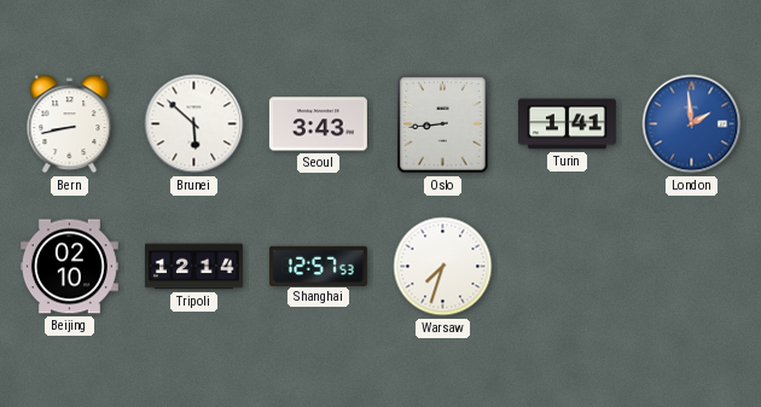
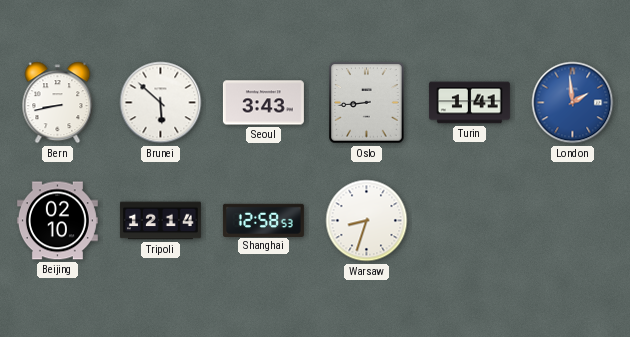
Shanghai: 12:57 -> 12:58 (263, 220)
Warsaw: 7:33 -> 8:33 (367, 221)
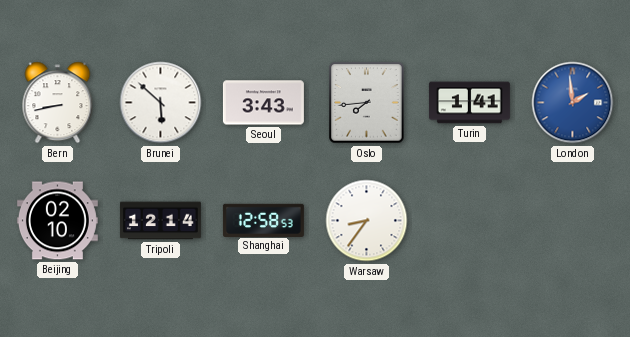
Oslo: 8:44 -> 7:44 (367, 103)
Warsaw: 8:33 -> 8:36 (367, 221)
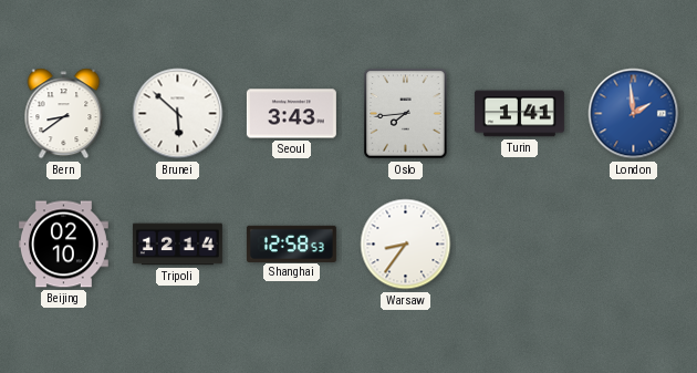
Bern: 8:43 -> 8:39 (64, 114)
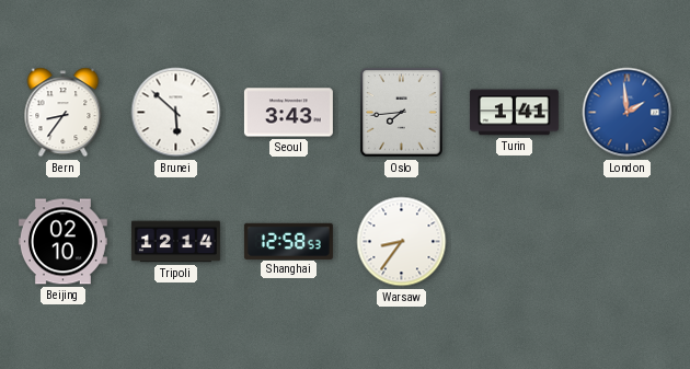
Bern: 8:39 -> 8:36 (64, 113)
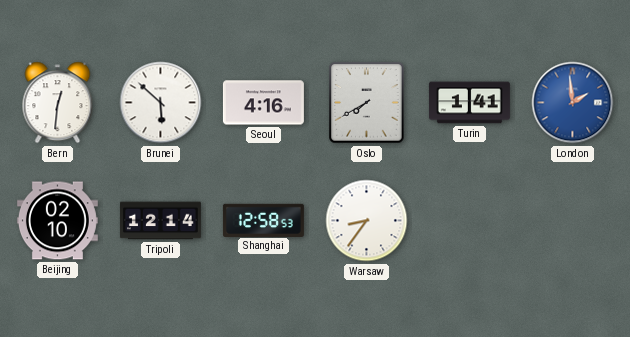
Bern: 8:36 -> 12:31 (58, 103)
Seoul: 3:43 -> 4:16 (263, 103)
Oslo: 7:44 -> 7:40 (367, 103)
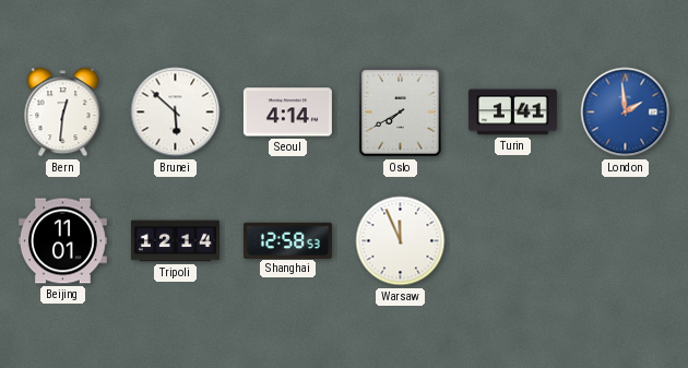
Seoul: 4:16 -> 4:14 (287, 112)
Beijing: 02:10 -> 11:01 (62, 241)
Warsaw: 8:36 -> 11:56 (401, 241)
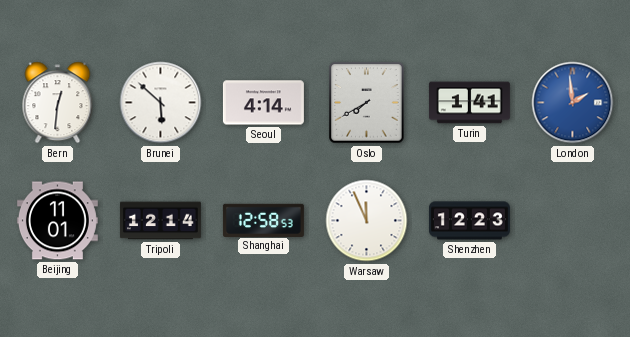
Shenzhen: none -> 12:23 (469, 221)
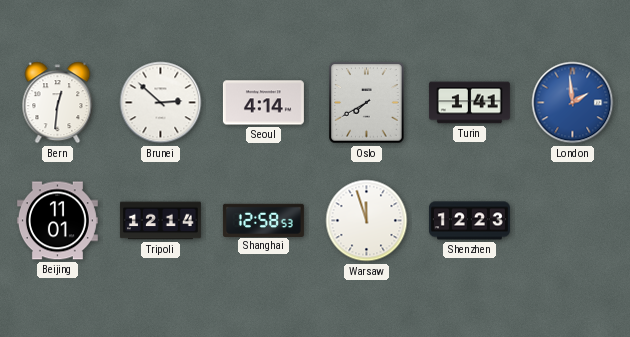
Brunei: 5:52 -> 2:52 (161, 103)
Warsaw: 11:56 -> 11:57 (367, 221)
